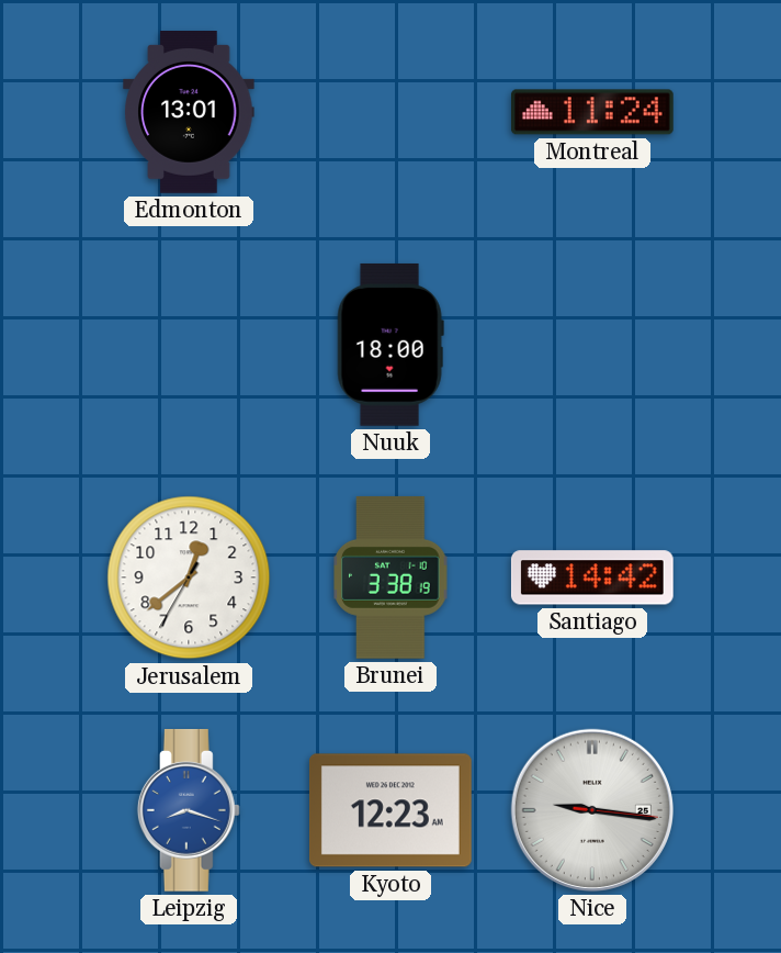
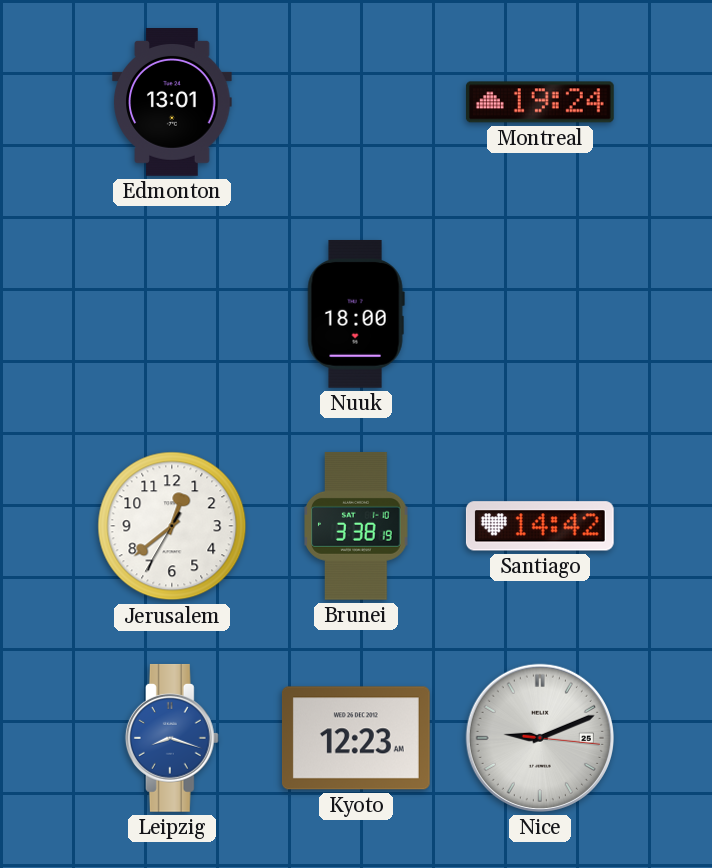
Montreal: 11:24 -> 19:24 (540, 102)
Nice: 9:16 -> 9:11 (540, 738)
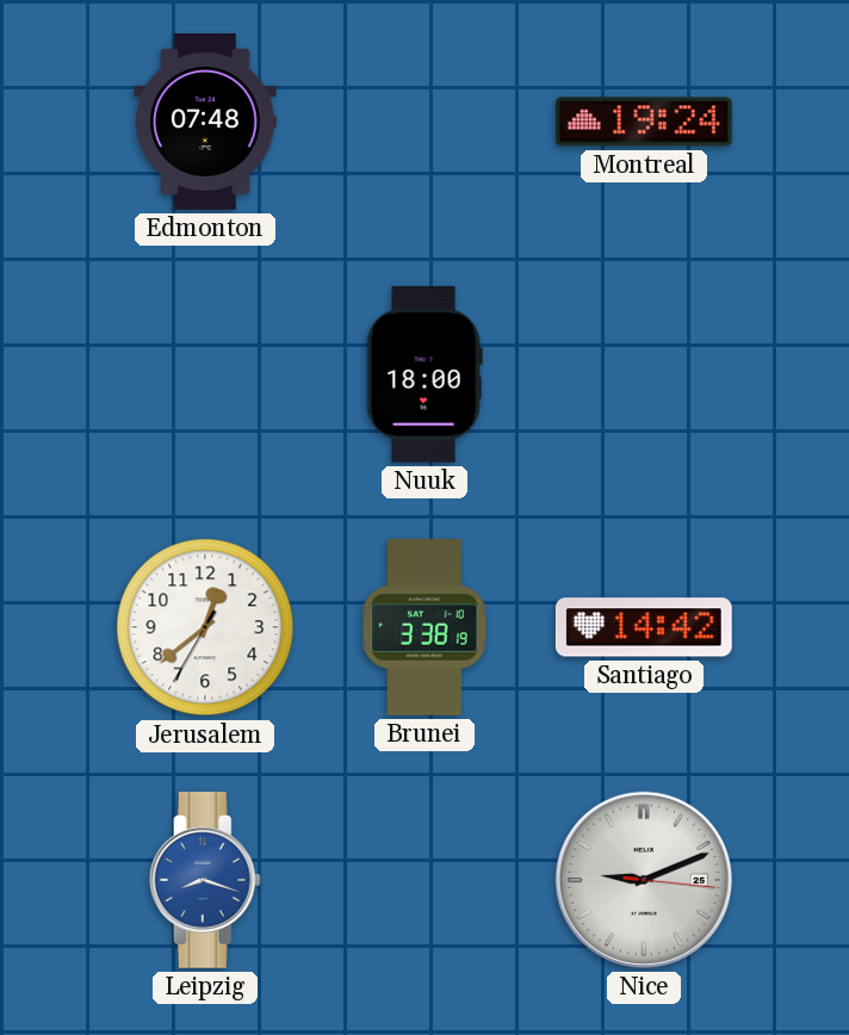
Edmonton: 13:01 -> 07:48 (205, 123)
Kyoto: 12:23 -> none (356, 738)
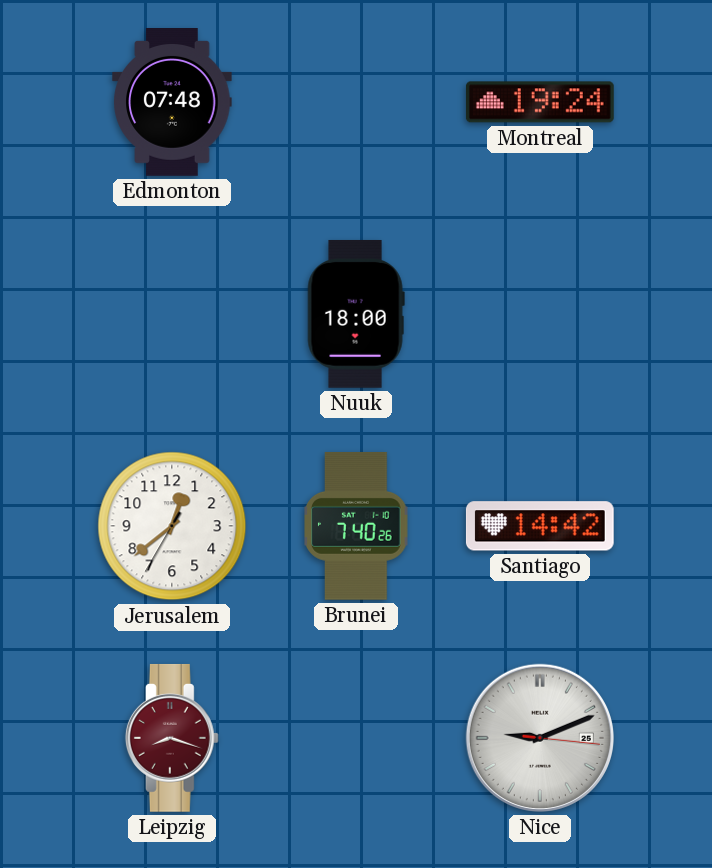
Brunei: 3:38 -> 7:40 (356, 526)
Leipzig dial: blue -> burgundy (172, 738)
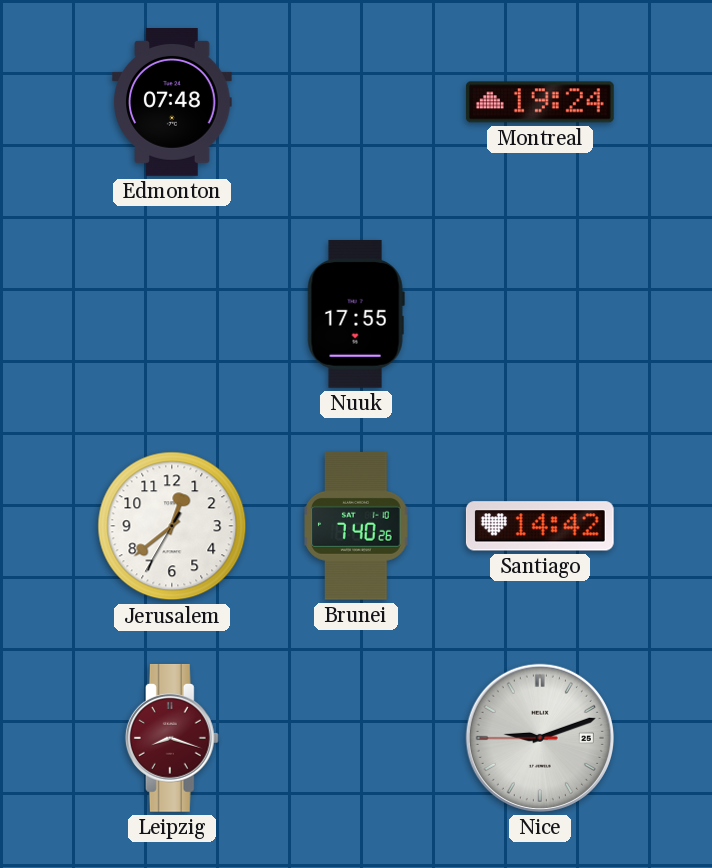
Nuuk: 18:00 -> 17:55 (356, 314)
Nice: 9:11:16 -> 9:11:45 (540, 738)
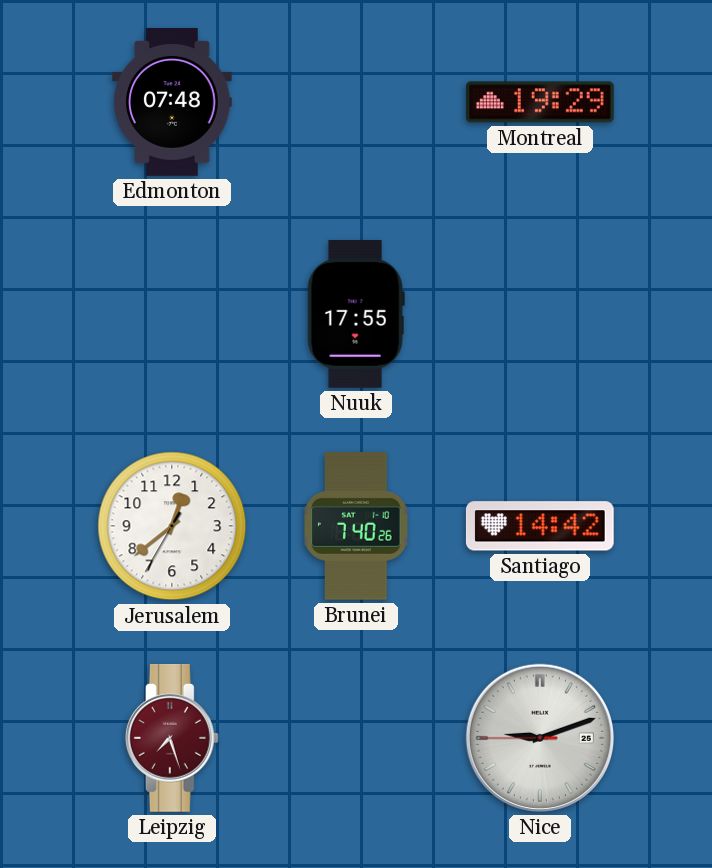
Montreal: 19:24 -> 19:29 (540, 102)
Leipzig: 8:18 -> 7:27 (172, 738)
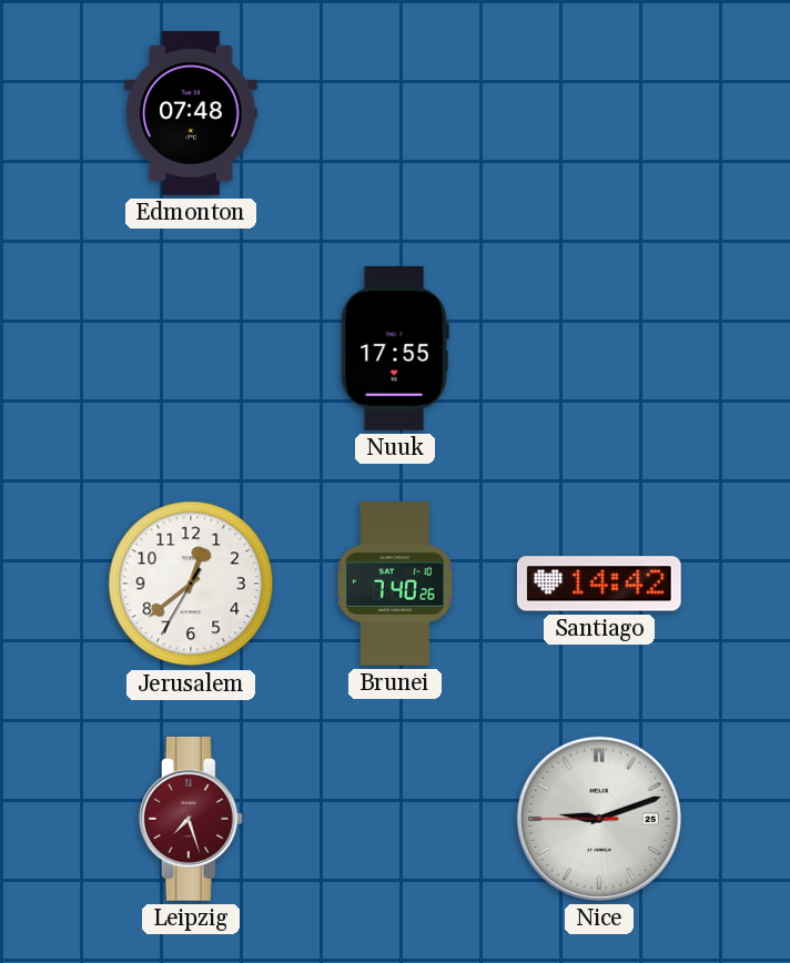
Montreal: 19:29 -> none (540, 102)
